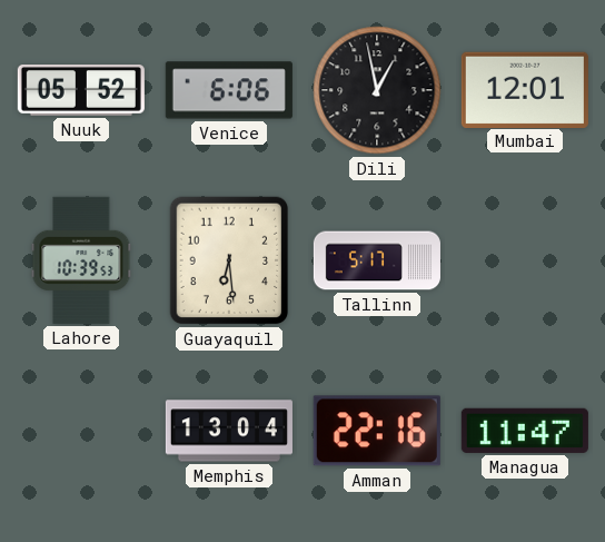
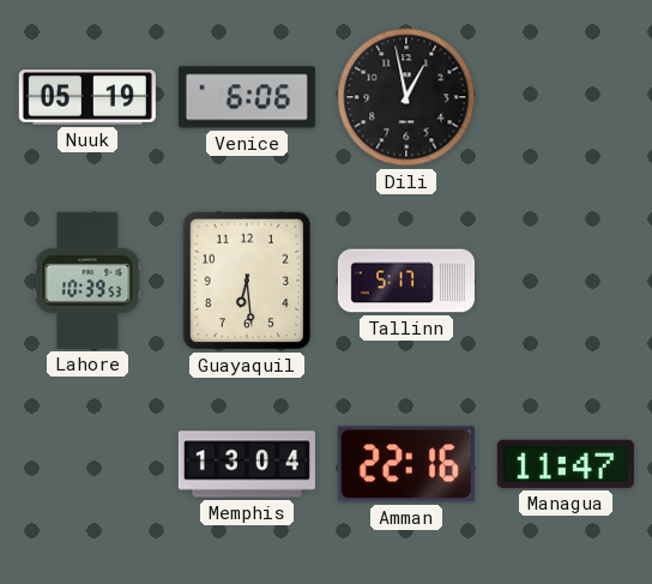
Nuuk: 05:52 -> 05:19 (87, 98)
Mumbai: 12:01 -> none (525, 89)
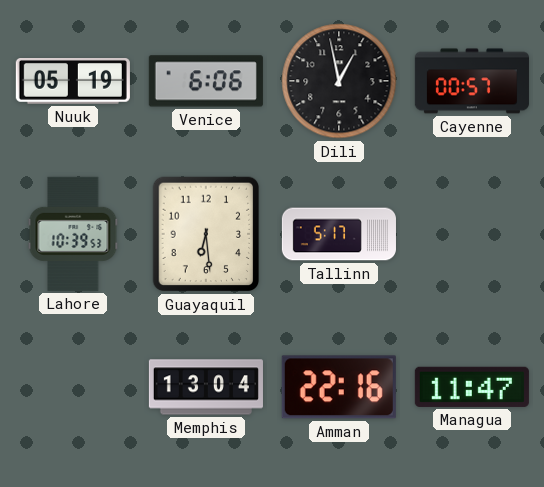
Cayenne: none -> 00:57 (472, 81)
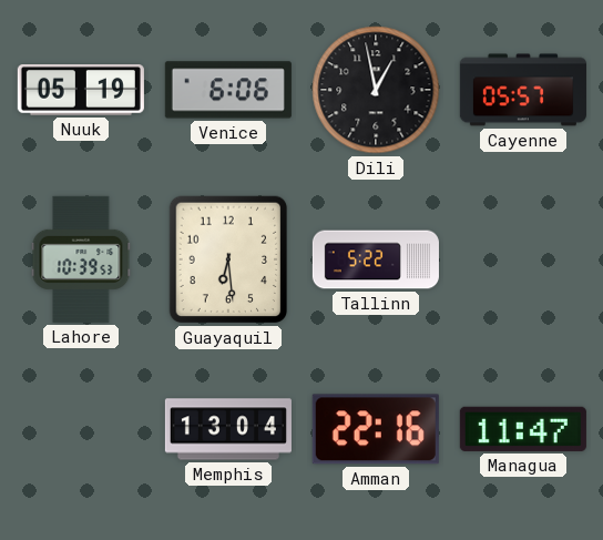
Cayenne: 00:57 -> 05:57 (523, 90)
Tallinn: 5:17 -> 5:22 (376, 259)
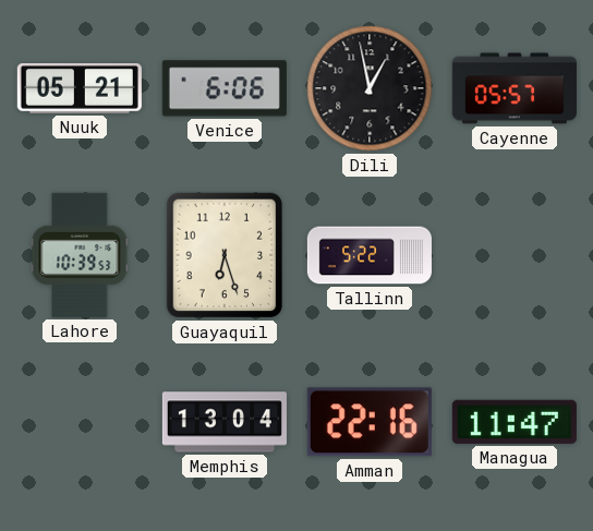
Nuuk: 05:19 -> 05:21 (80, 89)
Guayaquil: 6:29 -> 6:27 (225, 255)
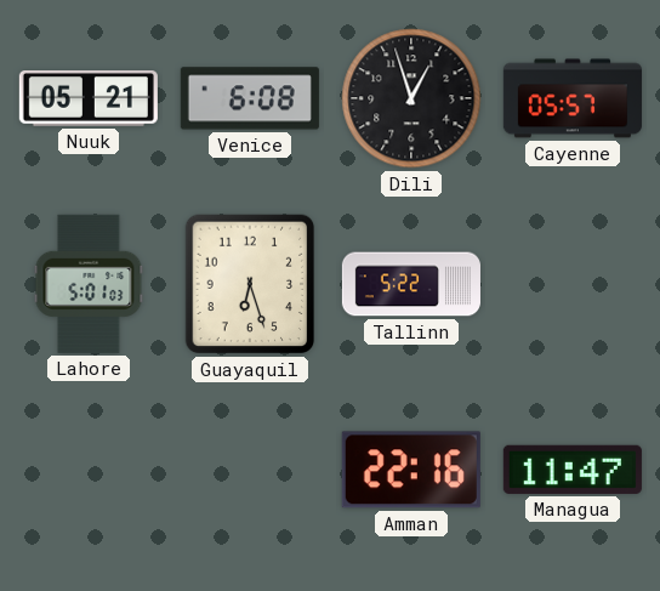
Venice: 6:06 -> 6:08 (250, 98)
Dili: 12:58 -> 12:57 (411, 98)
Lahore: 10:39 -> 5:01 (89, 284)
Memphis: 13:04 -> none (225, 422)
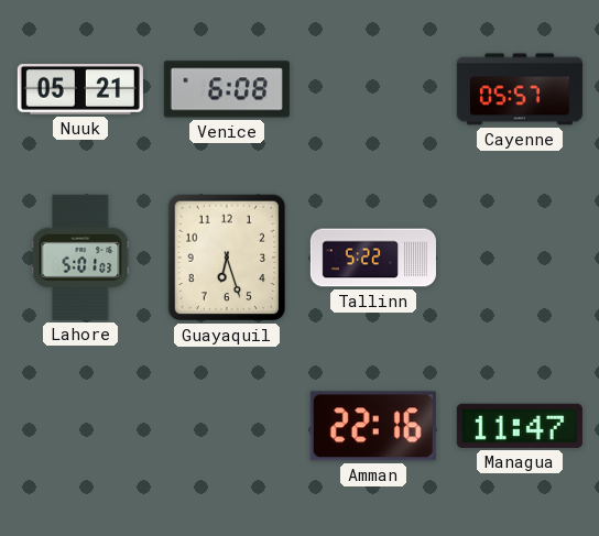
Dili: 12:57 -> none (411, 98)
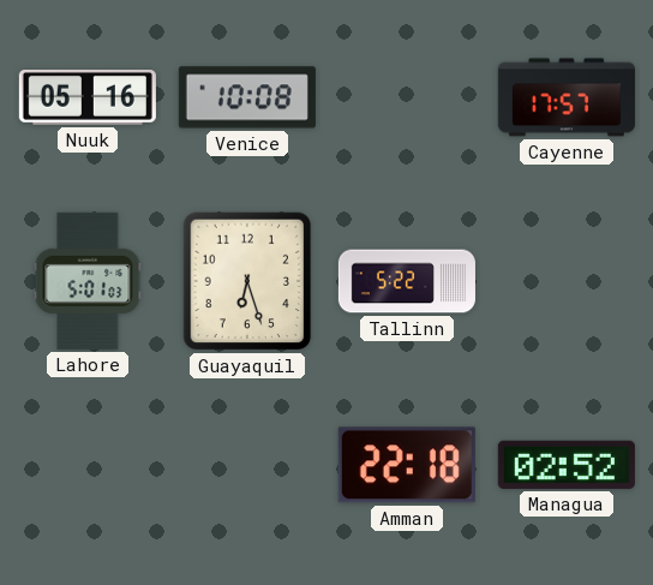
Nuuk: 05:21 -> 05:16 (88, 99)
Venice: 6:08 -> 10:08 (247, 97)
Cayenne: 05:57 -> 17:57 (567, 97)
Amman: 22:16 -> 22:18 (407, 465)
Managua: 11:47 -> 02:52 (567, 465)
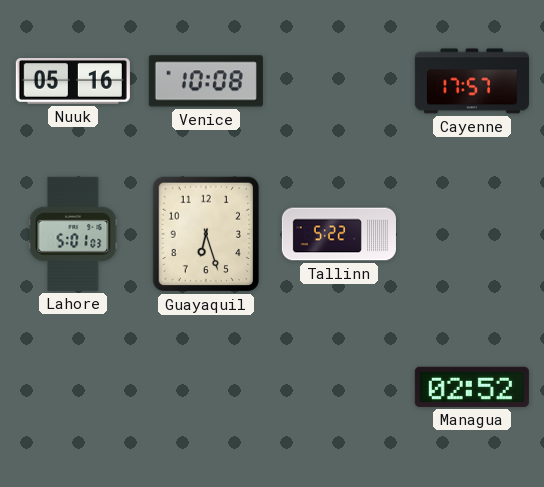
Amman: 22:18 -> none (407, 465)
